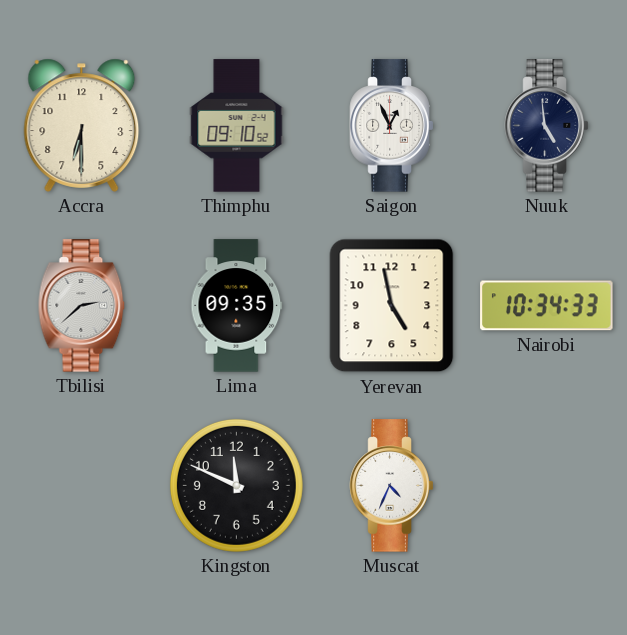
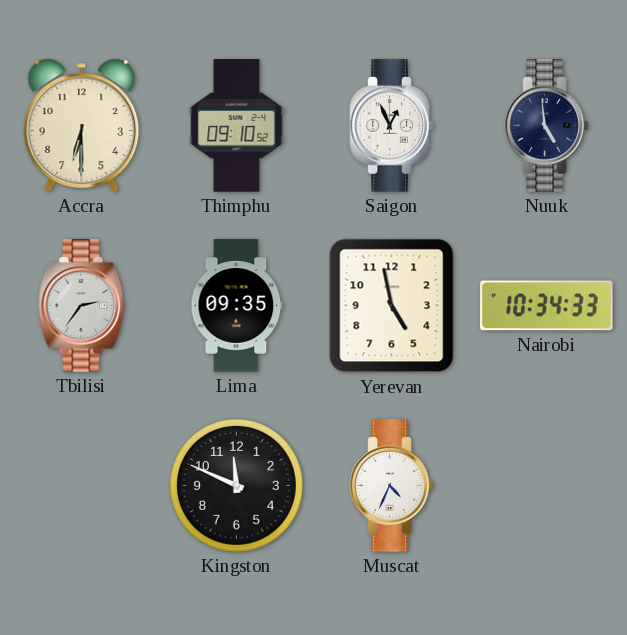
Tbilisi: 2:38 -> 2:36 (82, 306)
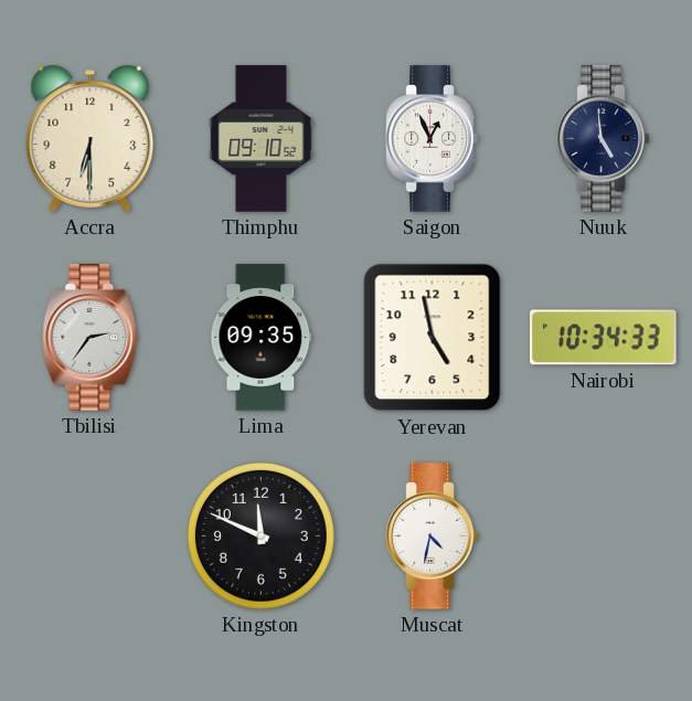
Muscat: 4:34 -> 4:32 (433, 537)
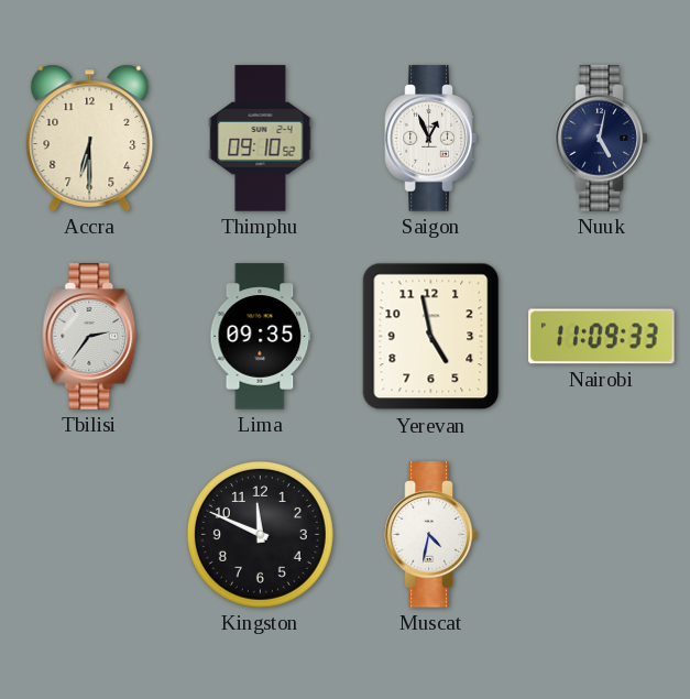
Nuuk: 4:59 -> 5:02 (602, 139)
Nairobi: 10:34 -> 11:09 (602, 337)
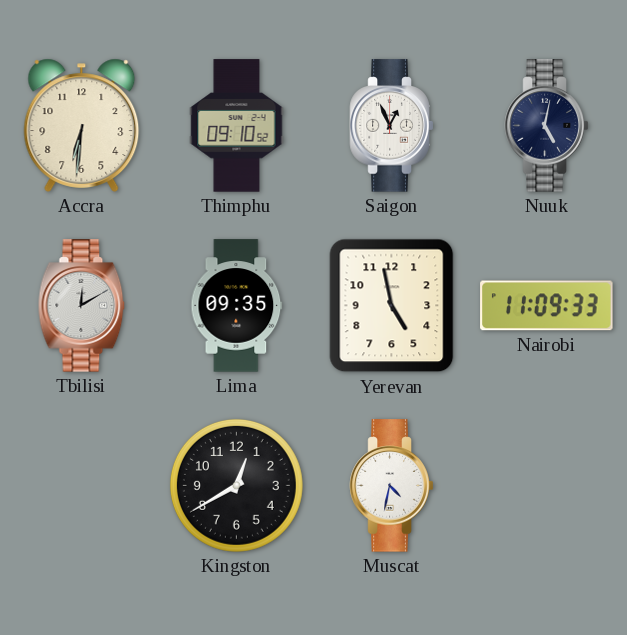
Accra: 6:30 -> 6:31 (82, 125)
Tbilisi: 2:36 -> 12:10 (82, 306)
Kingston: 11:49 -> 12:40 (236, 485)
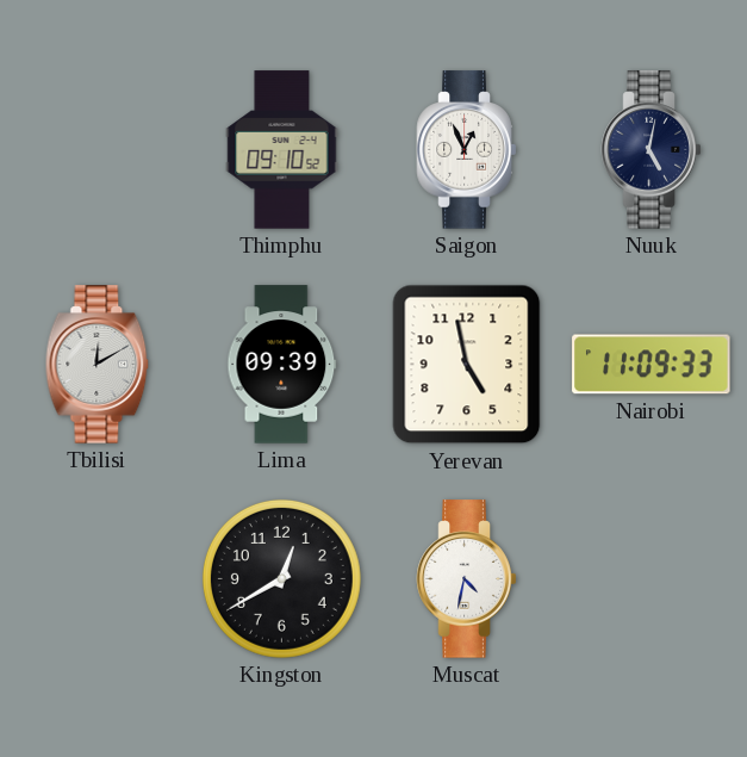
Accra: 6:31 -> none (82, 125)
Lima: 09:35 -> 09:39 (282, 365)
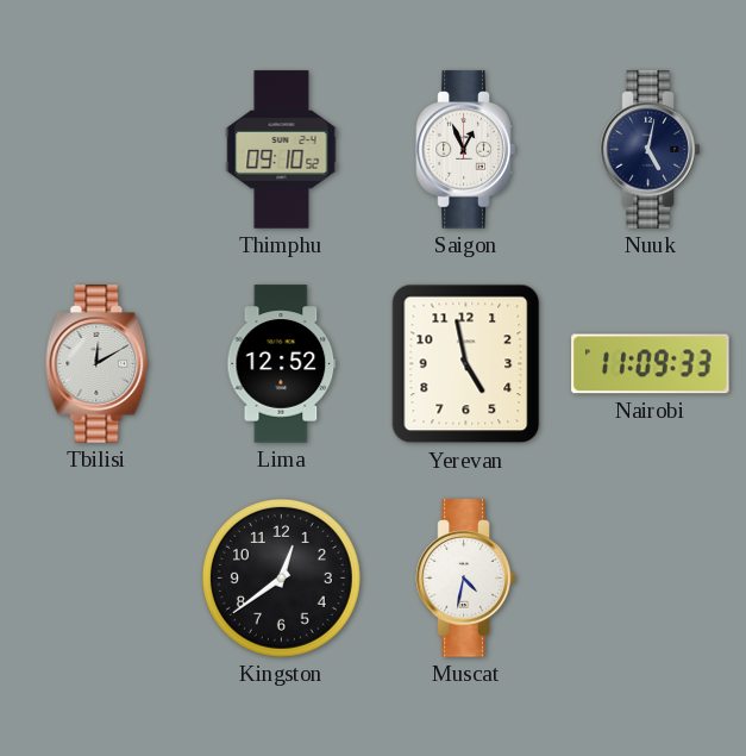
Lima: 09:39 -> 12:52 (282, 364)
Kingston: 12:40 -> 12:39 (281, 577)
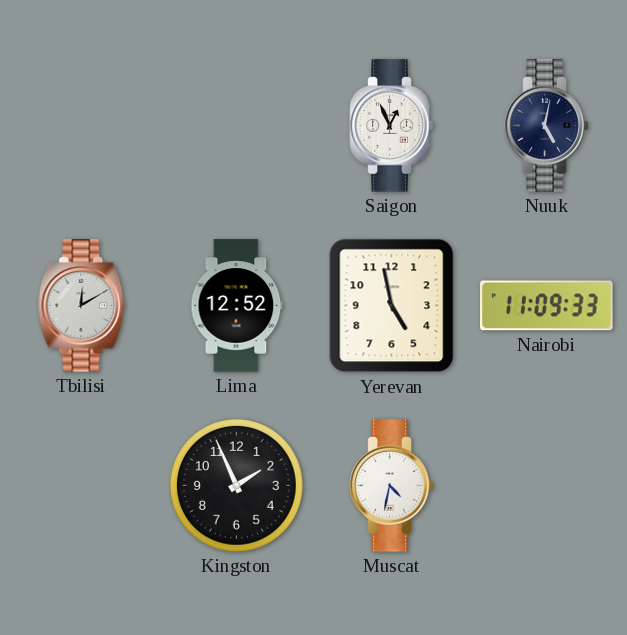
Thimphu: 09:10 -> none (282, 150)
Kingston: 12:39 -> 1:56 (236, 485)
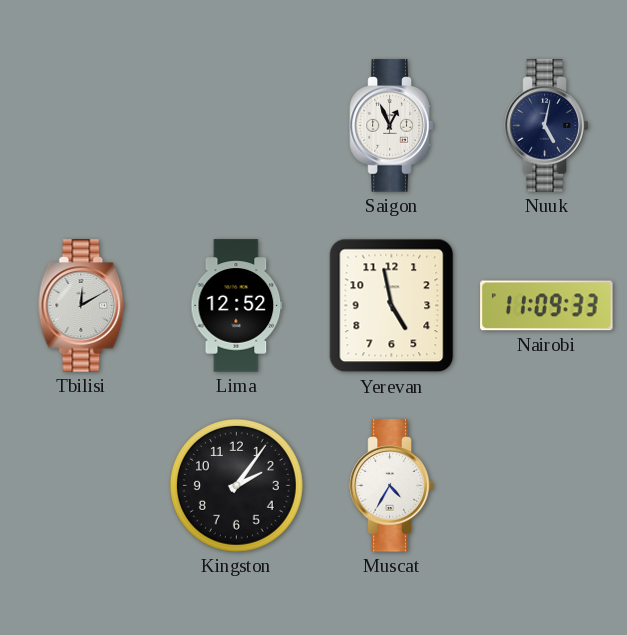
Kingston: 1:56 -> 2:06 (236, 485)
Muscat: 4:32 -> 4:35 (392, 486)
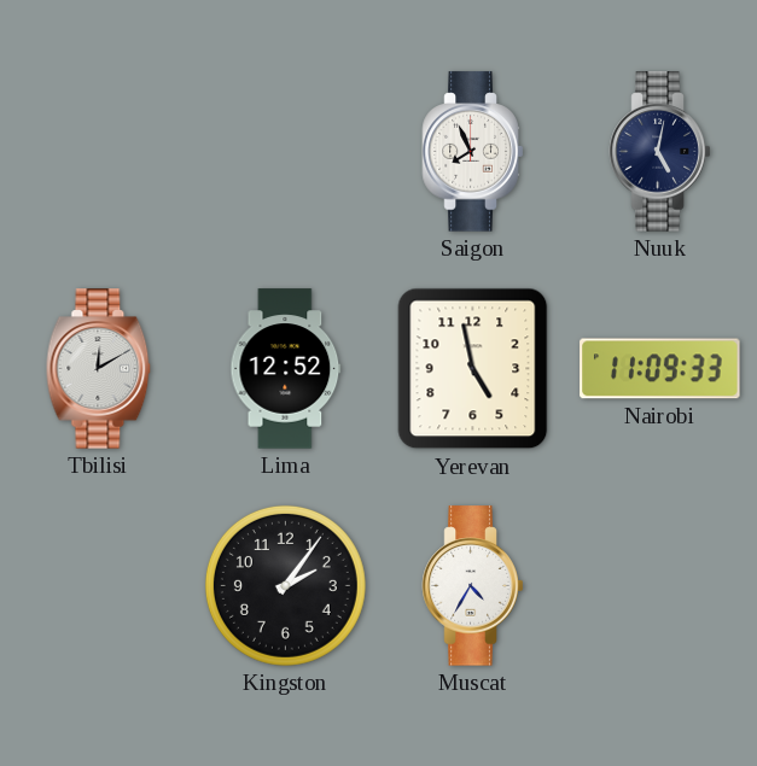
Saigon: 12:56 -> 7:56 (473, 152)
